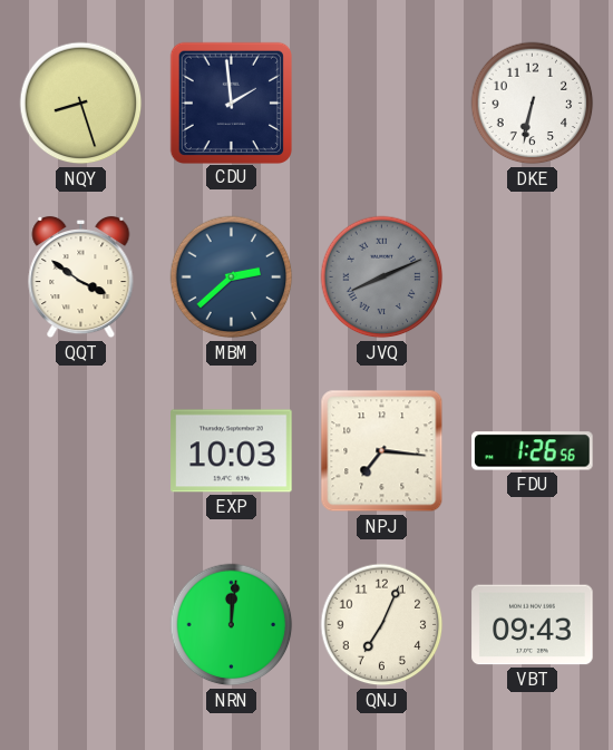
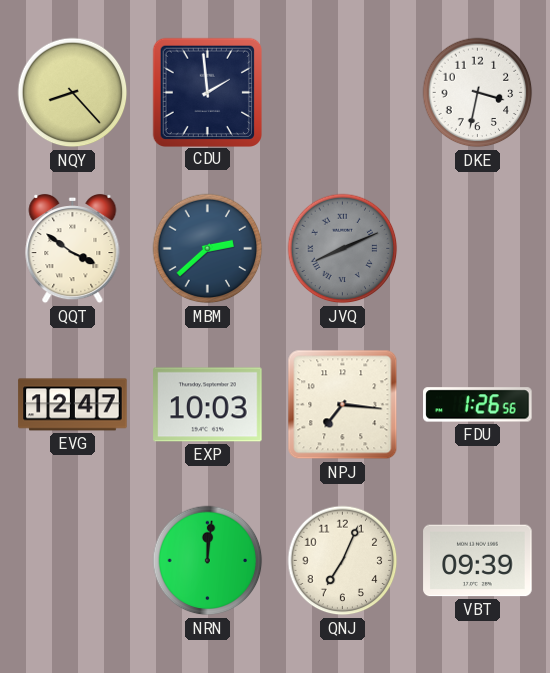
NQY: 8:27 -> 8:23 (73, 93)
DKE: 6:32 -> 3:32 (478, 93)
EVG: none -> 12:47 (73, 405)
VBT: 09:43 -> 09:39 (478, 561)
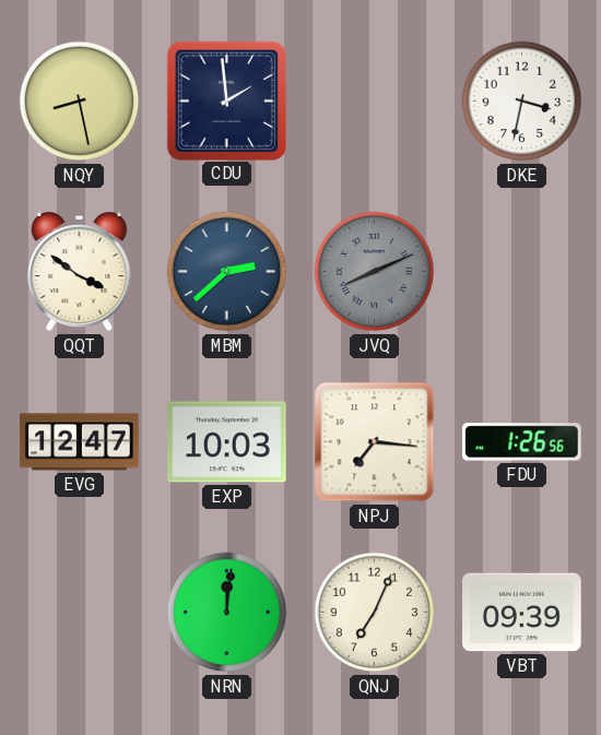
NQY: 8:23 -> 8:28 (80, 102)
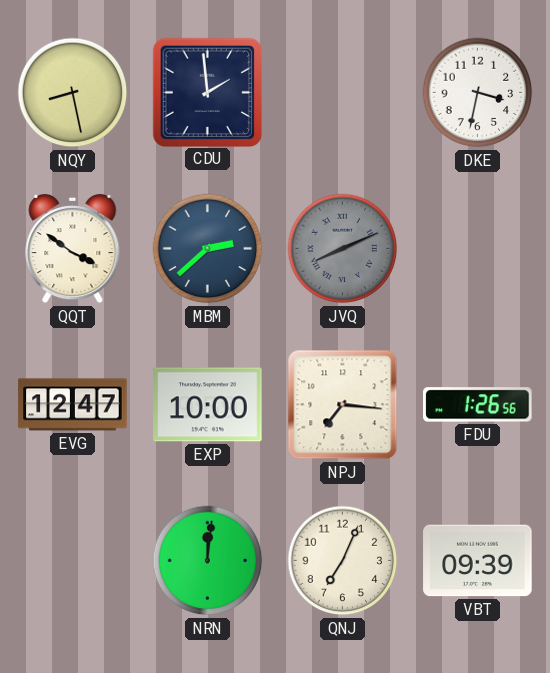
EXP: 10:03 -> 10:00 (208, 405)
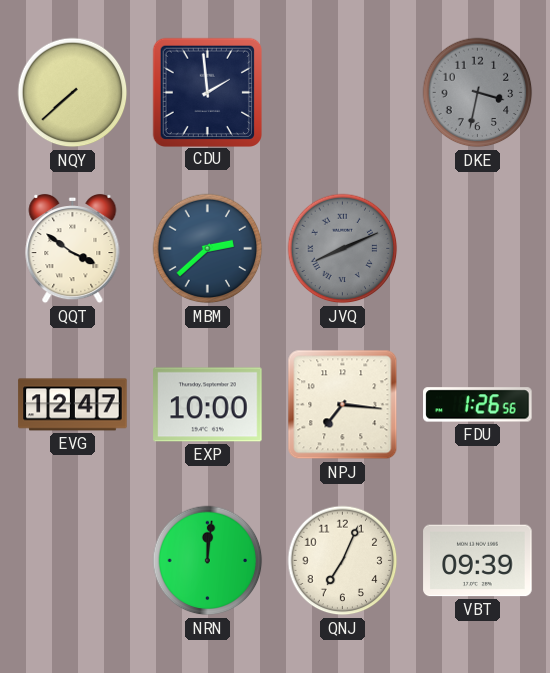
NQY: 8:28 -> 7:38 (73, 93)
DKE dial: white -> grey (478, 93)
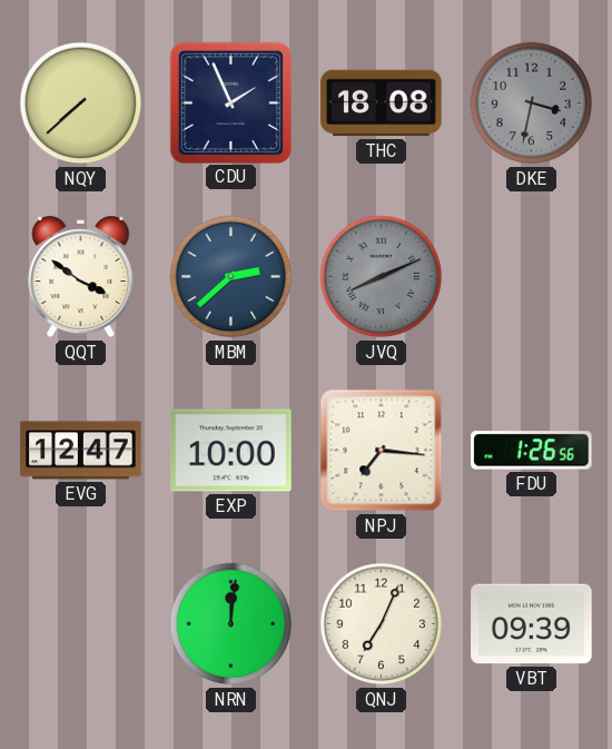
CDU: 1:59 -> 1:56 (230, 102)
THC: none -> 18:08 (382, 104)
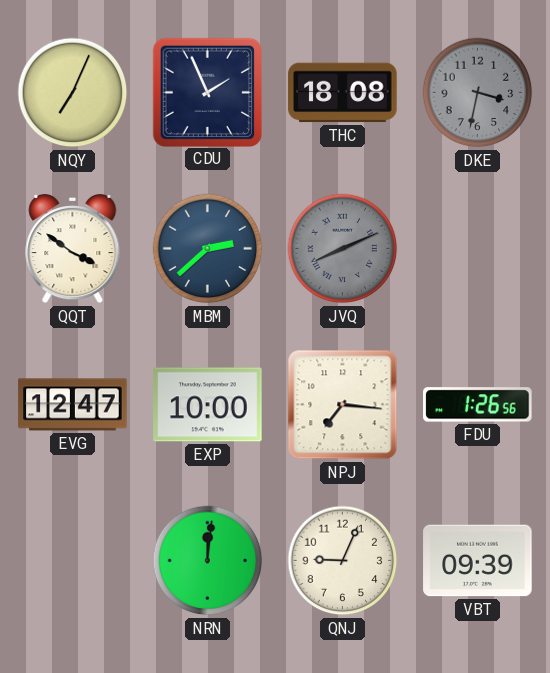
NQY: 7:38 -> 7:04 (73, 93)
QNJ: 7:04 -> 9:04 (343, 561)
